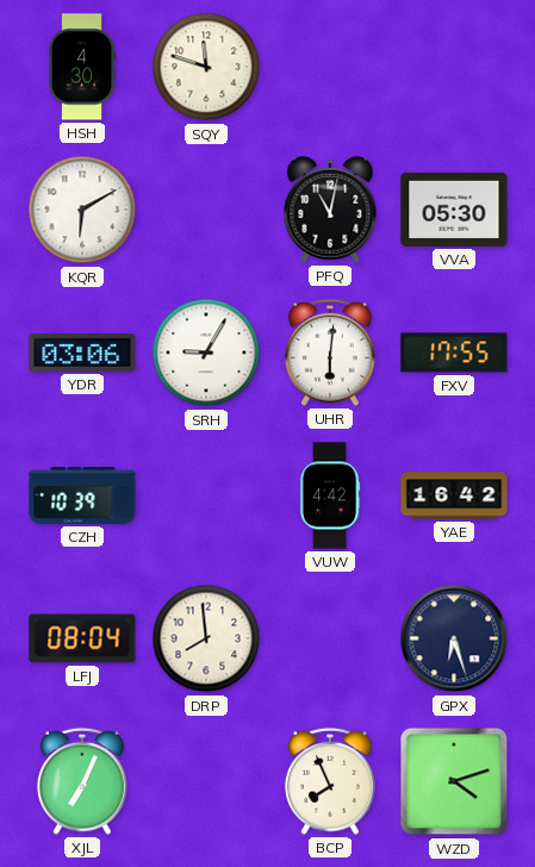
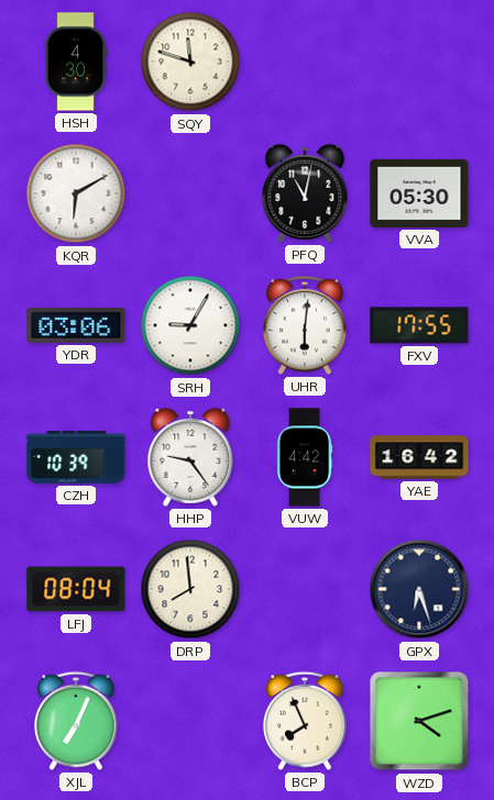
HHP: none -> 9:24 (190, 457)
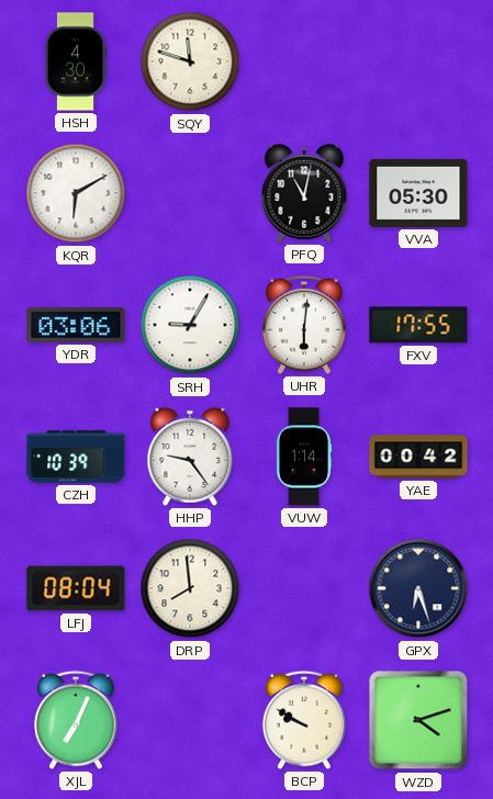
VUW: 4:42 -> 1:14 (304, 457)
YAE: 16:42 -> 00:42 (418, 457)
BCP: 7:56 -> 9:50 (304, 720)
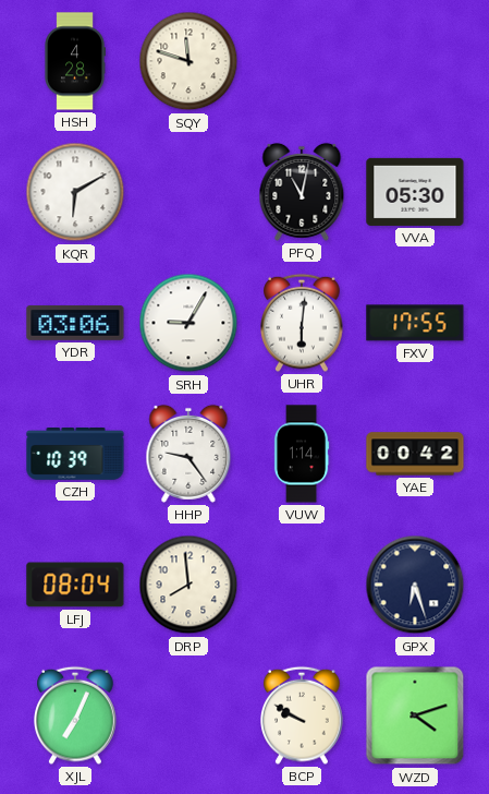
HSH: 4:30 -> 4:28 (75, 61)
